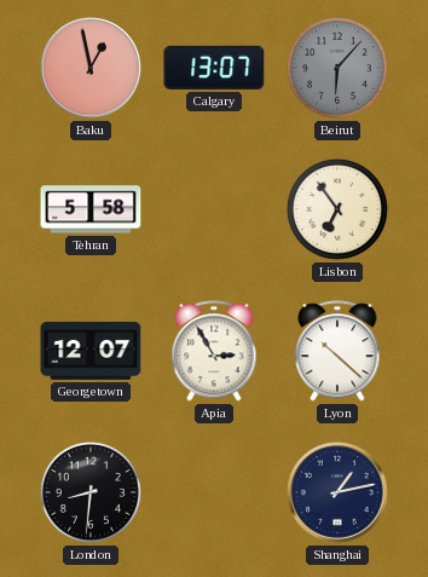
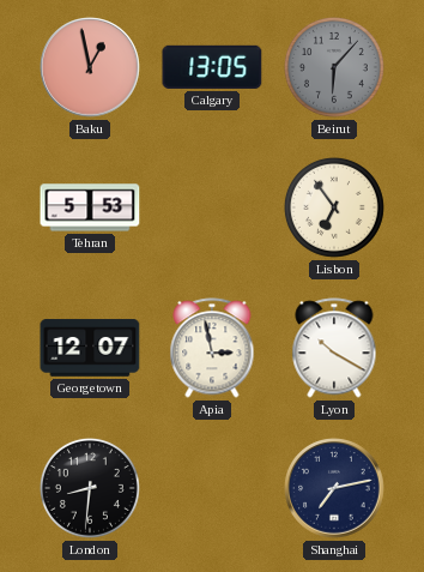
Calgary: 13:07 -> 13:05 (212, 67)
Tehran: 5:58 -> 5:53 (90, 207)
Apia: 2:55 -> 2:58 (212, 348)
Lyon: 10:22 -> 10:20 (334, 348)
Shanghai: 1:13 -> 7:13 (334, 488)
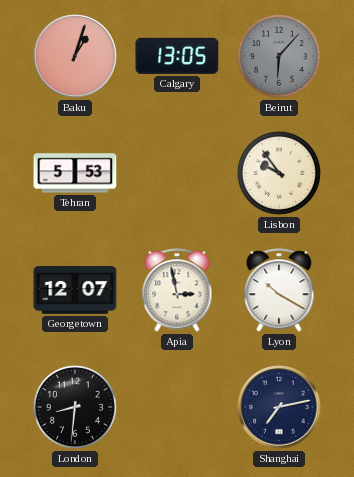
Baku: 12:58 -> 1:03 (75, 56)
Lisbon: 6:54 -> 9:54 (279, 173)
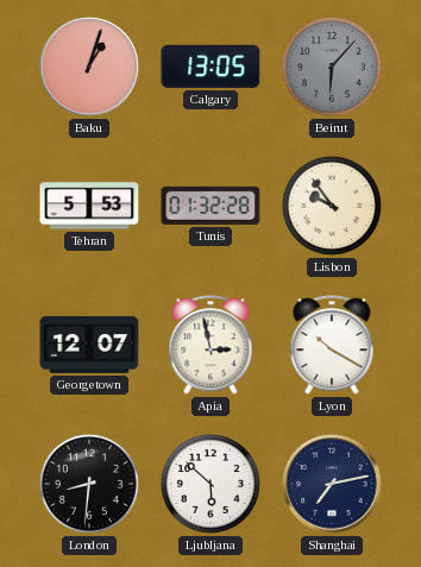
Tunis: none -> 01:32 (211, 206)
Ljubljana: none -> 5:52 (211, 484)
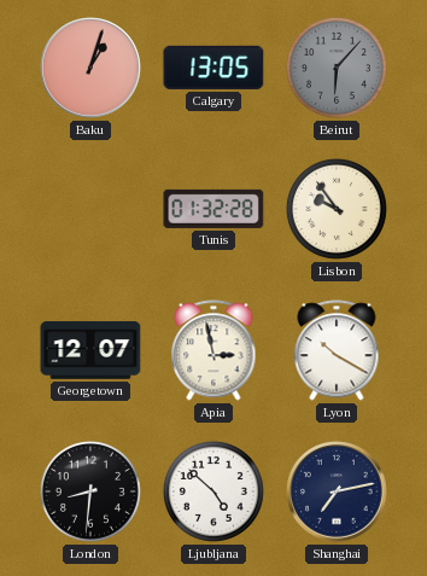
Tehran: 5:53 -> none (89, 206)
Ljubljana: 5:52 -> 4:52 (213, 491)
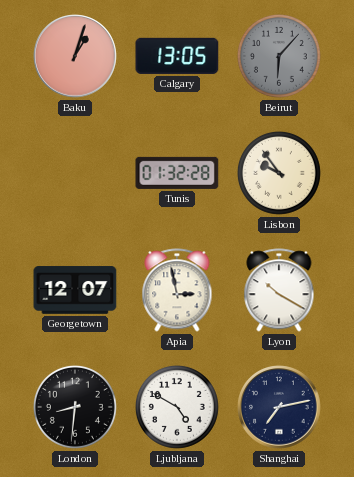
Ljubljana: 4:52 -> 4:50 (177, 407)
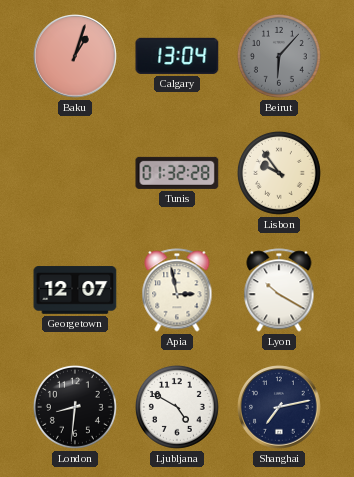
Calgary: 13:05 -> 13:04 (177, 56)
